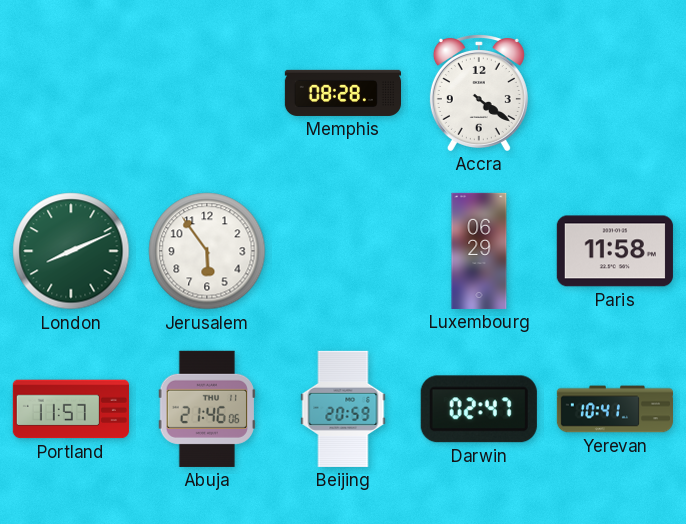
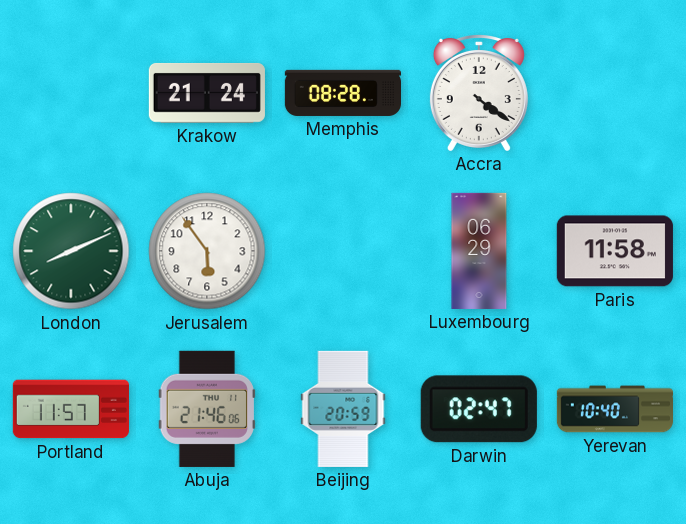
Krakow: none -> 21:24 (207, 93)
Yerevan: 10:41 -> 10:40 (614, 409)
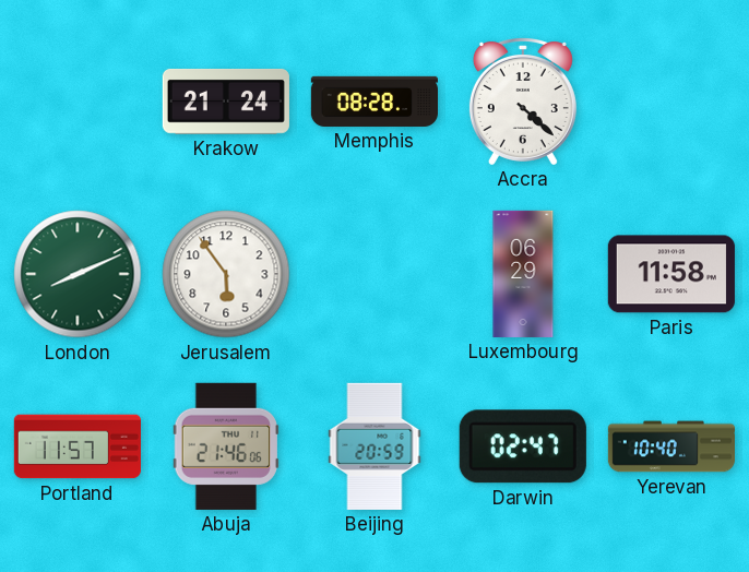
Accra: 4:21 -> 4:22 (523, 102)
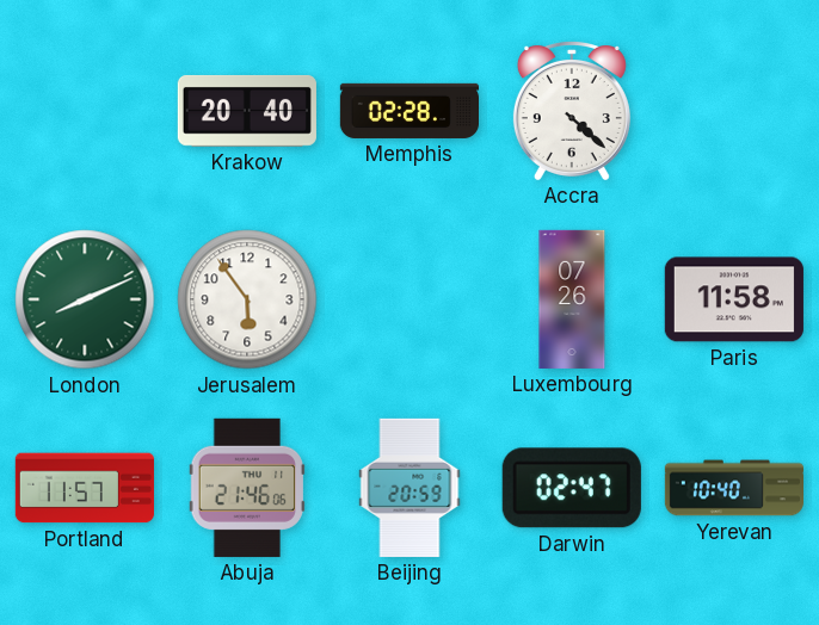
Krakow: 21:24 -> 20:40 (247, 111)
Memphis: 08:28 -> 02:28 (408, 111)
Luxembourg: 06:29 -> 07:26 (572, 299)
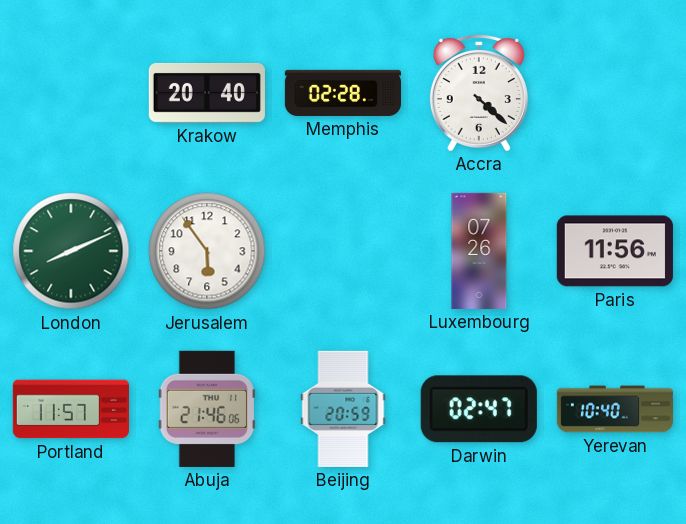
Paris: 11:58 -> 11:56 (615, 251)
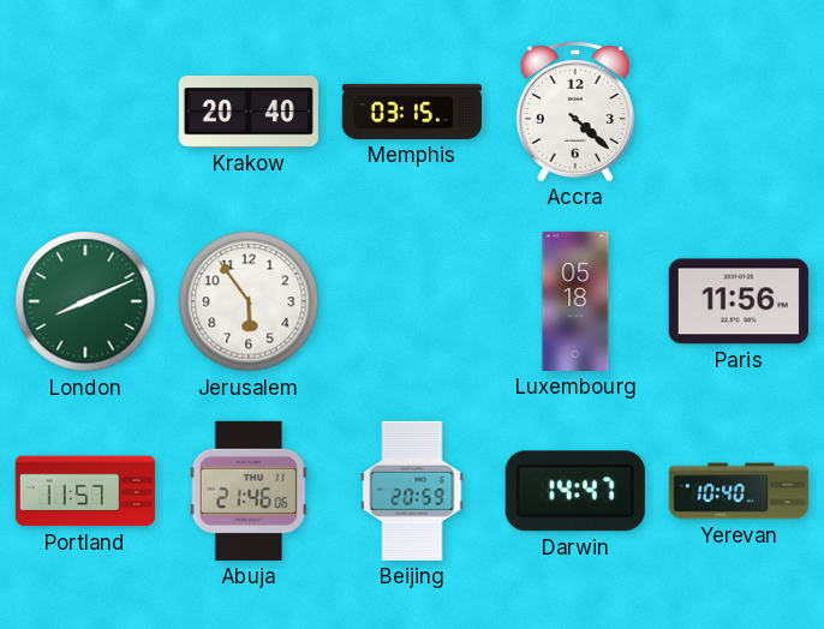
Memphis: 02:28 -> 03:15 (411, 112)
Luxembourg: 07:26 -> 05:18 (575, 301)
Darwin: 02:47 -> 14:47 (575, 491)
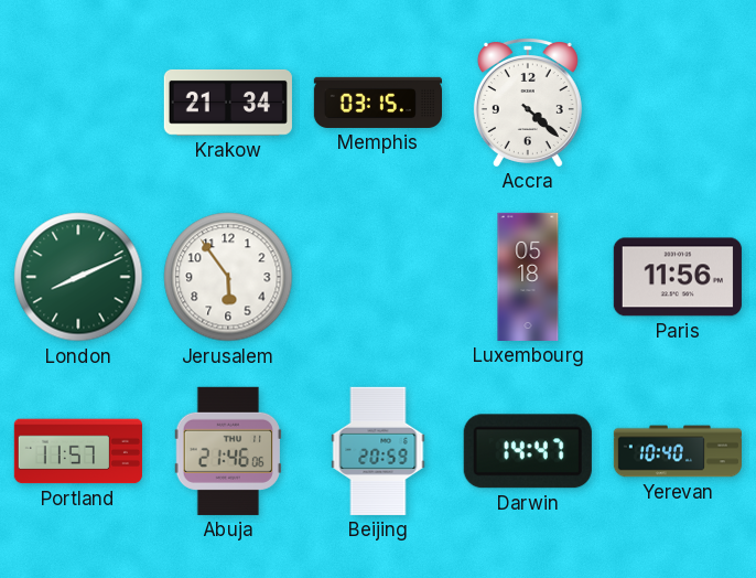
Krakow: 20:40 -> 21:34 (228, 103)
